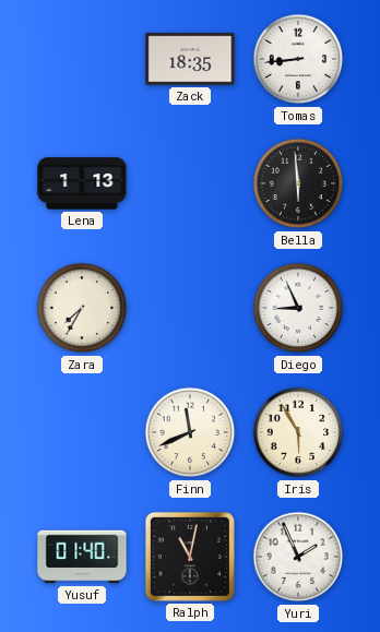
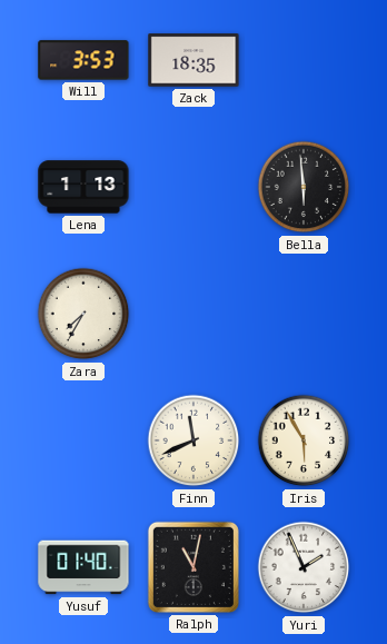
Will: none -> 3:53 (83, 60)
Tomas: 8:44 -> none (298, 59)
Diego: 8:56 -> none (298, 308)
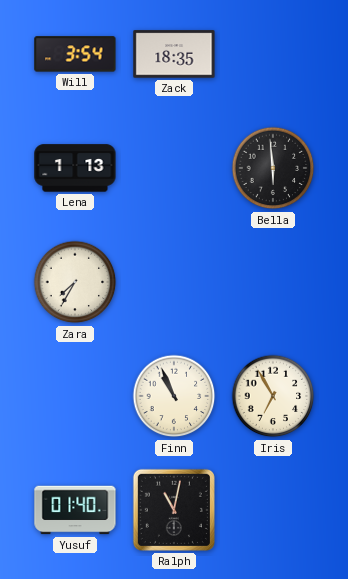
Will: 3:53 -> 3:54 (75, 54)
Finn: 11:41 -> 10:56 (174, 396)
Iris: 5:55 -> 6:55 (273, 396)
Yuri: 1:56 -> none (304, 567)
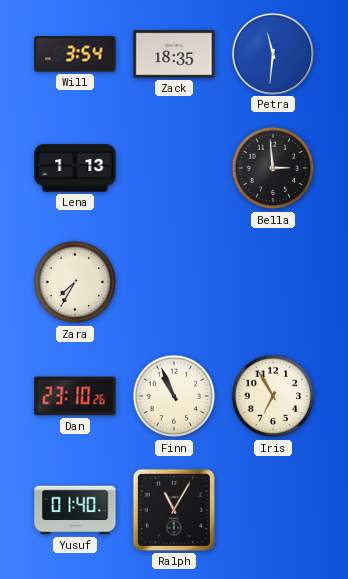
Petra: none -> 11:31 (272, 53)
Bella: 5:59 -> 2:59 (273, 168)
Dan: none -> 23:10 (75, 396)
Ralph: 11:02 -> 11:05 (174, 510)
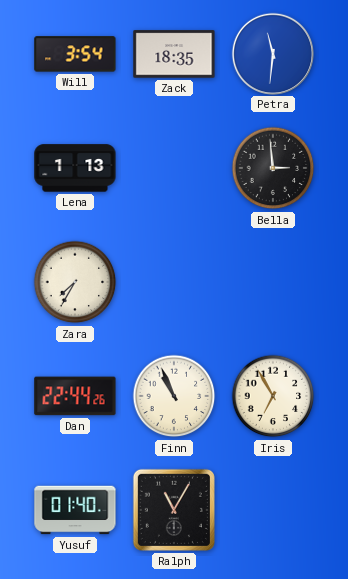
Dan: 23:10 -> 22:44 (75, 396)
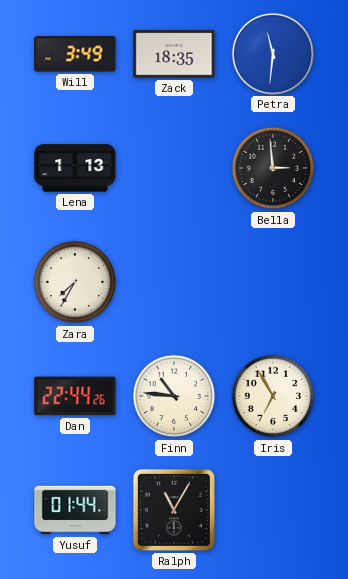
Will: 3:54 -> 3:49 (75, 54)
Finn: 10:56 -> 10:46 (174, 396)
Yusuf: 01:40 -> 01:44 (75, 510)
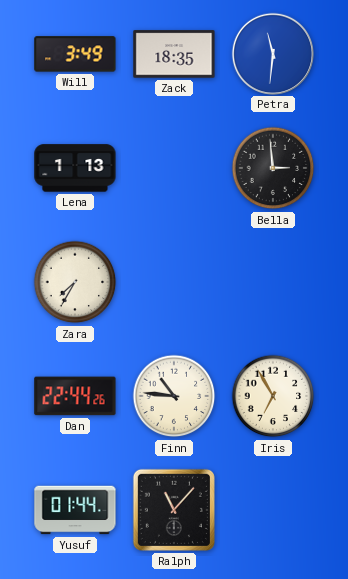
Ralph: 11:05 -> 11:07 (174, 510)
